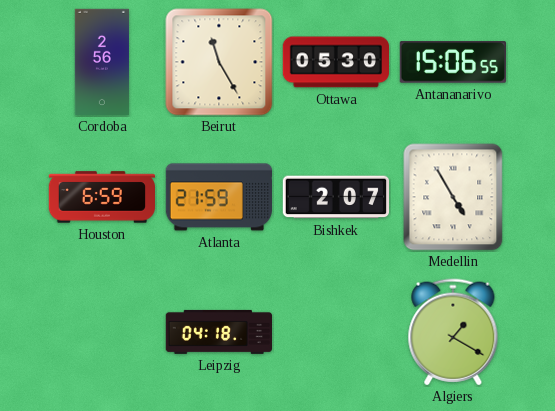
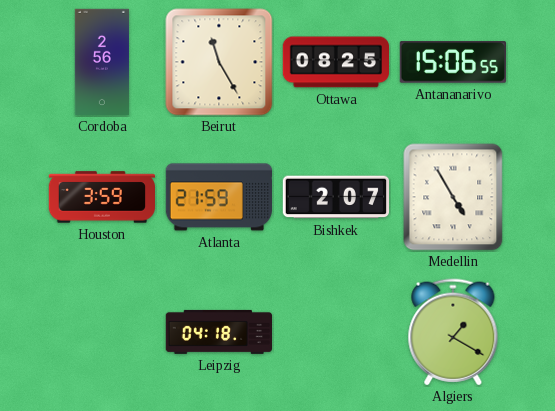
Ottawa: 05:30 -> 08:25 (335, 62)
Houston: 6:59 -> 3:59 (102, 197)
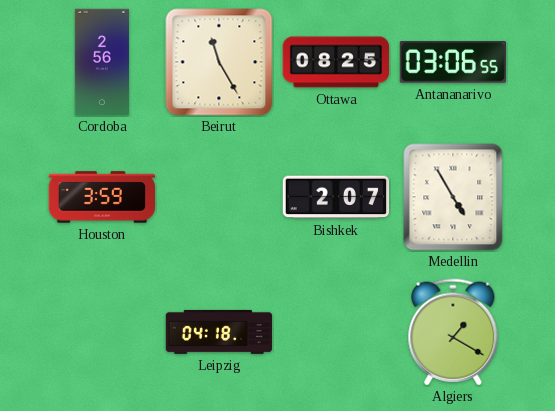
Antananarivo: 15:06 -> 03:06 (452, 62)
Atlanta: 21:59 -> none (218, 197)
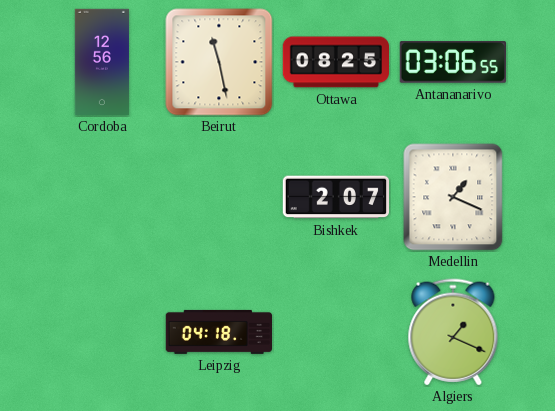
Cordoba: 2:56 -> 12:56 (102, 62)
Beirut: 11:25 -> 11:28 (219, 62)
Houston: 3:59 -> none (102, 197)
Medellin: 4:55 -> 1:19 (453, 197)
Algiers: 1:20 -> 1:19 (453, 332)
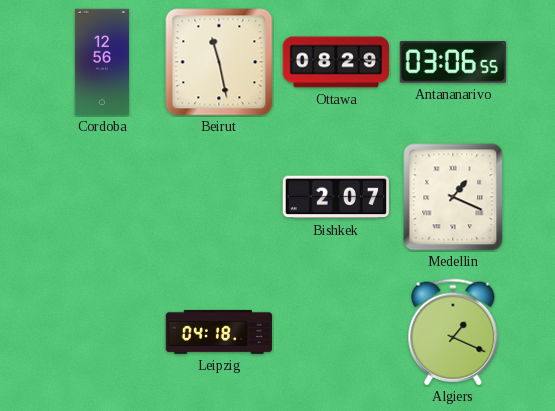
Ottawa: 08:25 -> 08:29 (335, 62)
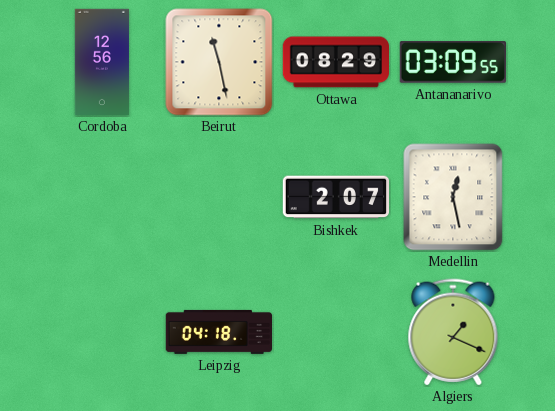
Antananarivo: 03:06 -> 03:09 (452, 62)
Medellin: 1:19 -> 12:28 (453, 197)
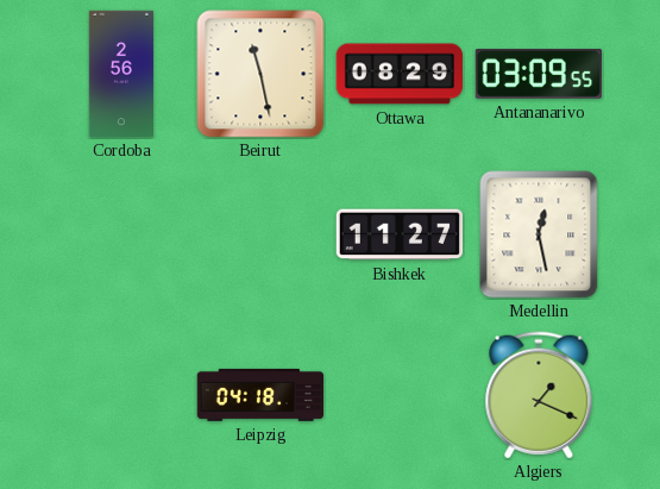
Cordoba: 12:56 -> 2:56 (121, 74)
Bishkek: 2:07 -> 11:27 (398, 234)
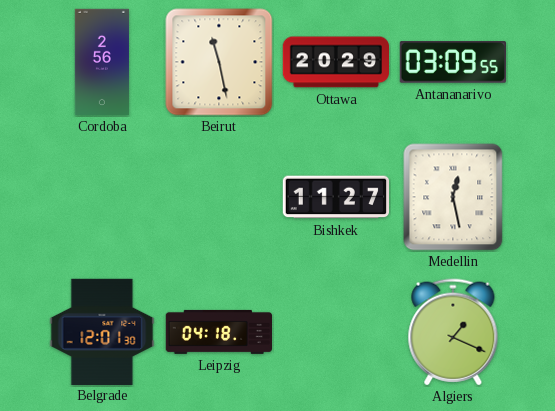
Ottawa: 08:29 -> 20:29 (335, 62)
Belgrade: none -> 12:01 (102, 331)
